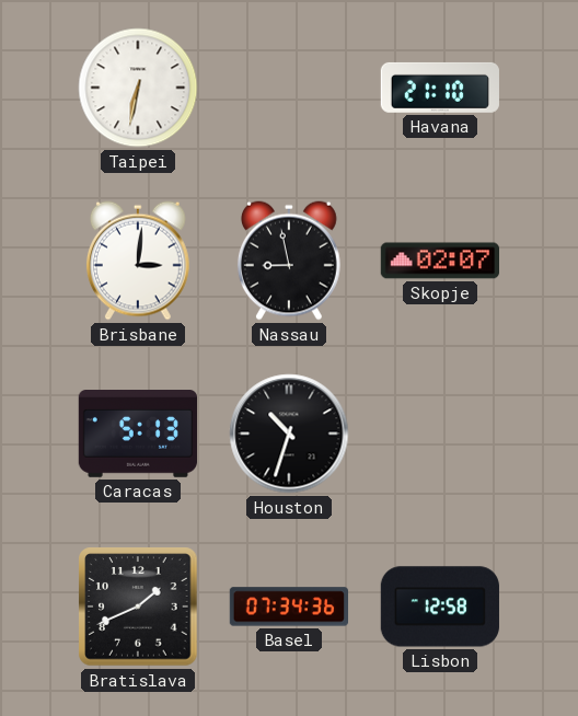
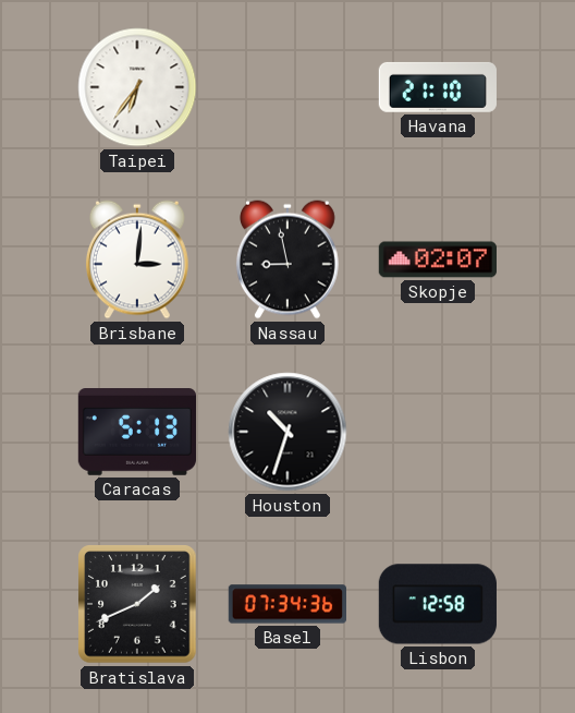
Taipei: 6:32 -> 6:36 (137, 87)
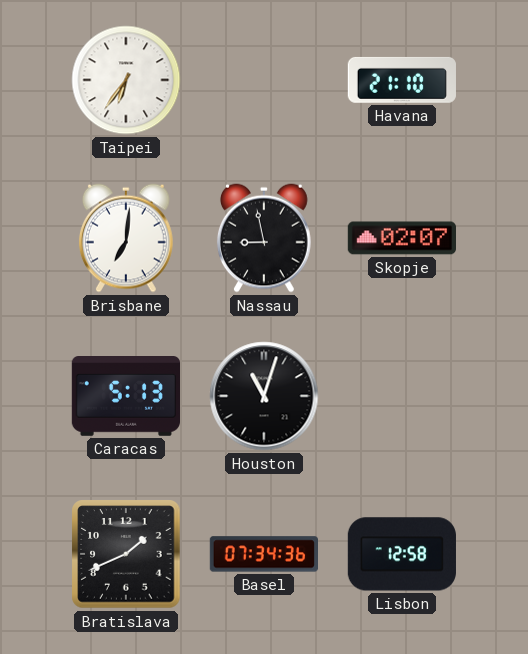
Brisbane: 3:01 -> 7:01 (126, 238)
Houston: 10:33 -> 11:03 (264, 396)
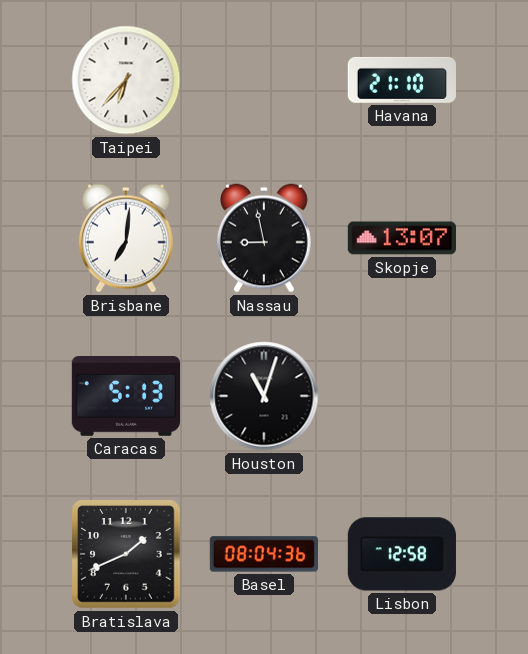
Taipei: 6:36 -> 6:37 (126, 80)
Skopje: 02:07 -> 13:07 (401, 238)
Basel: 07:34 -> 08:04 (263, 554)
